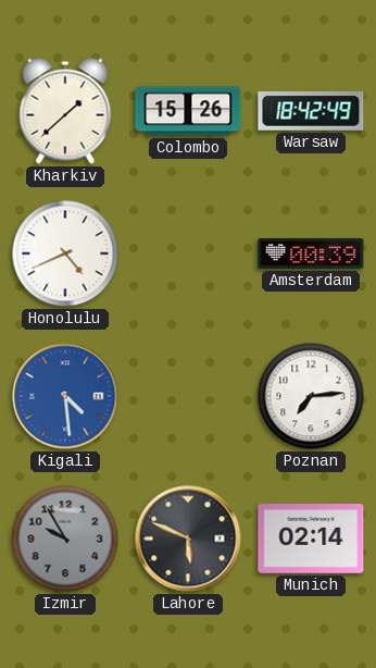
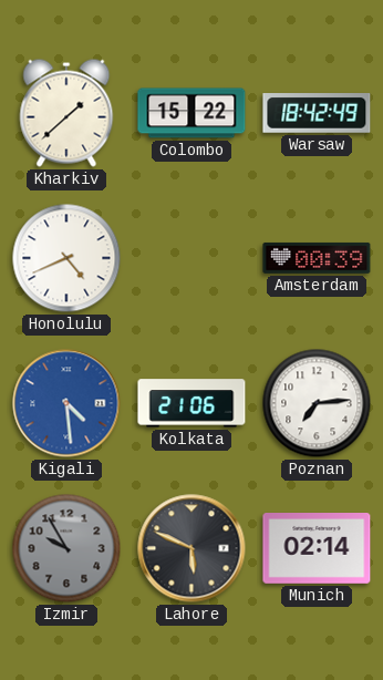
Colombo: 15:26 -> 15:22 (191, 113)
Kolkata: none -> 21:06 (191, 403)
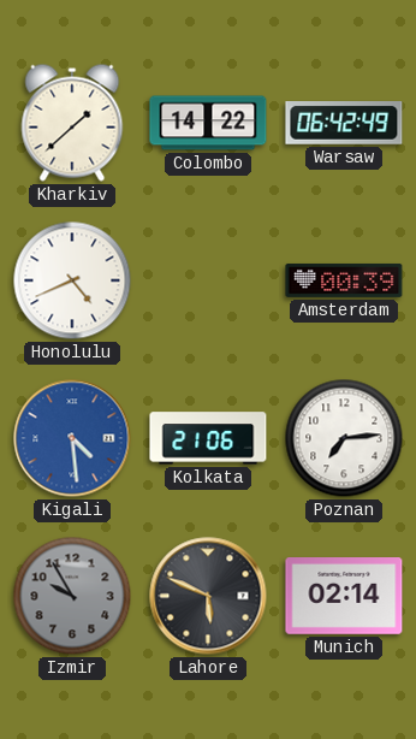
Colombo: 15:22 -> 14:22 (208, 123)
Warsaw: 18:42 -> 06:42 (344, 124)
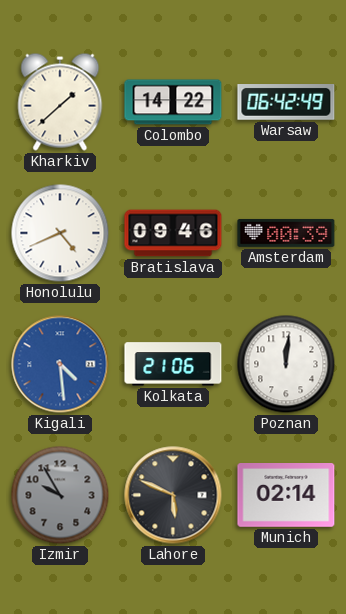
Bratislava: none -> 09:46 (173, 233)
Poznan: 7:14 -> 12:01 (286, 364)
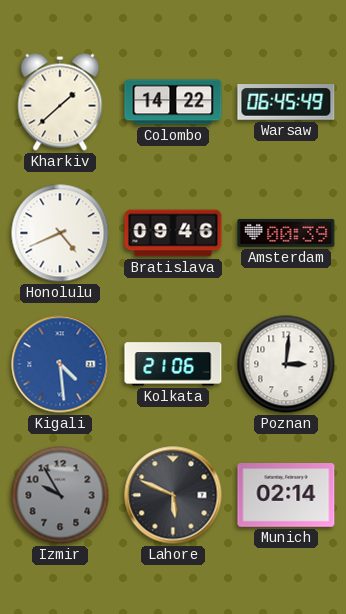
Warsaw: 06:42 -> 06:45 (286, 103)
Poznan: 12:01 -> 3:01 (286, 364)
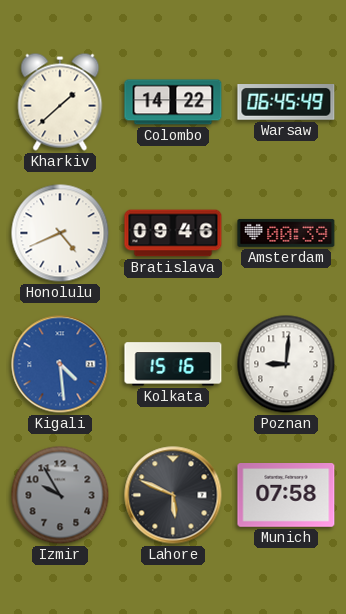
Kolkata: 21:06 -> 15:16 (173, 364)
Poznan: 3:01 -> 9:01 (286, 364)
Munich: 02:14 -> 07:58 (286, 496)
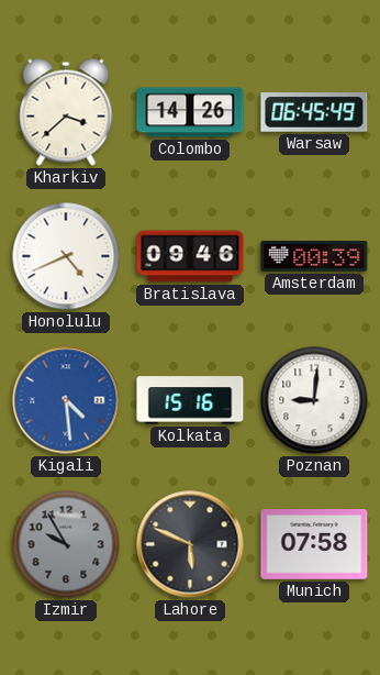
Kharkiv: 1:38 -> 3:38 (66, 112)
Colombo: 14:22 -> 14:26 (190, 112)
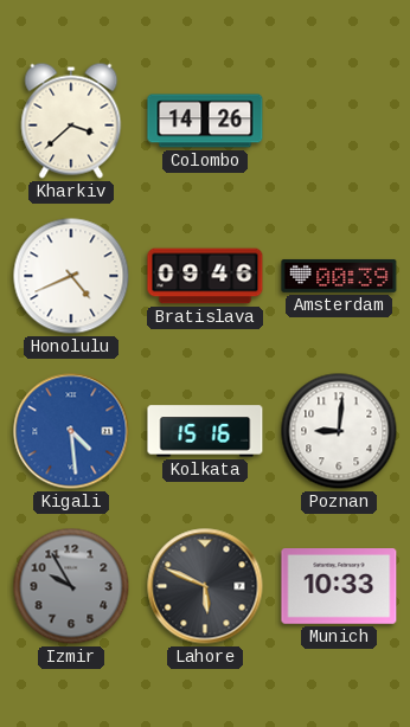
Warsaw: 06:45 -> none (314, 113)
Munich: 07:58 -> 10:33 (339, 587)
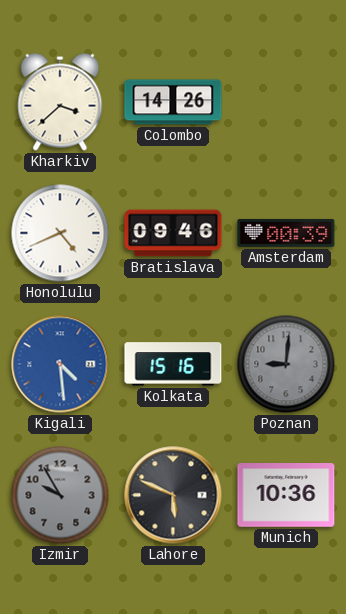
Poznan dial: white -> grey (286, 364)
Munich: 10:33 -> 10:36 (286, 496)
